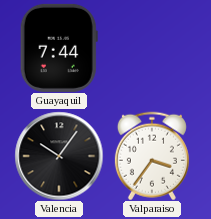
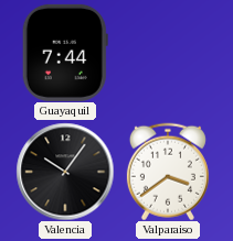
Valparaiso: 3:36 -> 3:39 (168, 172)
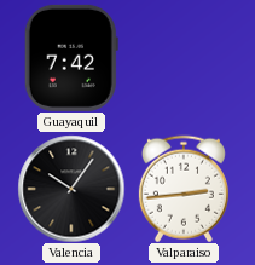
Guayaquil: 7:44 -> 7:42 (71, 58)
Valparaiso: 3:39 -> 2:44 (184, 189)
